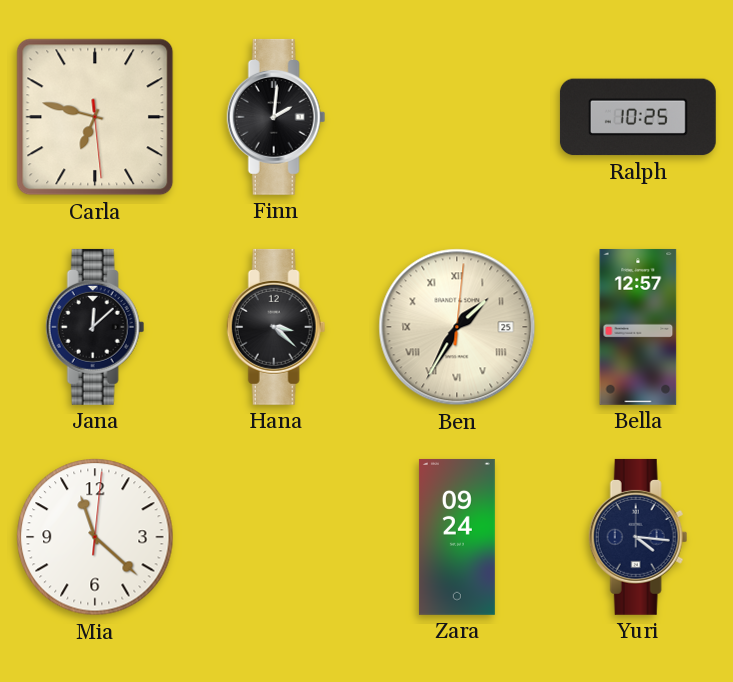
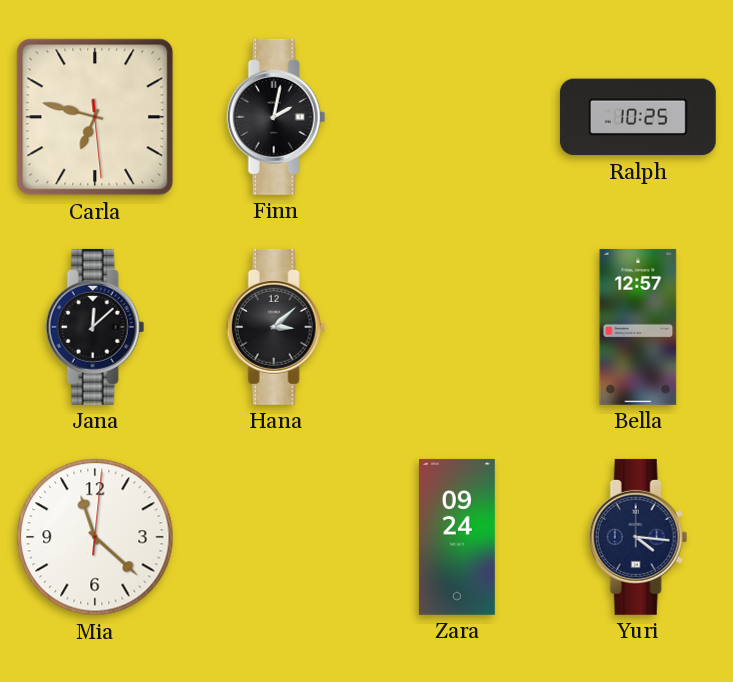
Finn: 2:01 -> 2:02 (276, 117)
Hana: 3:22 -> 3:08 (276, 327)
Ben: 1:35 -> none (457, 327)
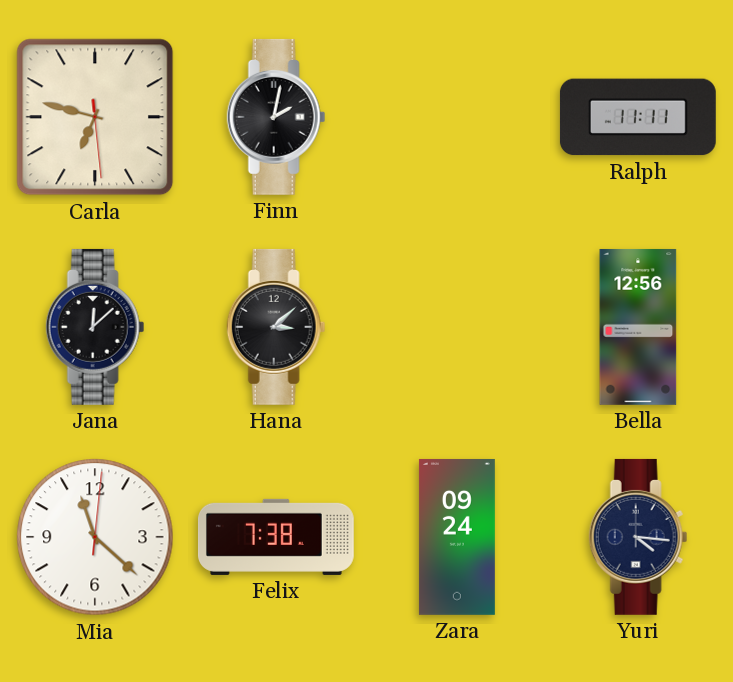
Ralph: 10:25 -> 11:11 (638, 117)
Bella: 12:57 -> 12:56 (638, 327)
Felix: none -> 7:38 (276, 537)
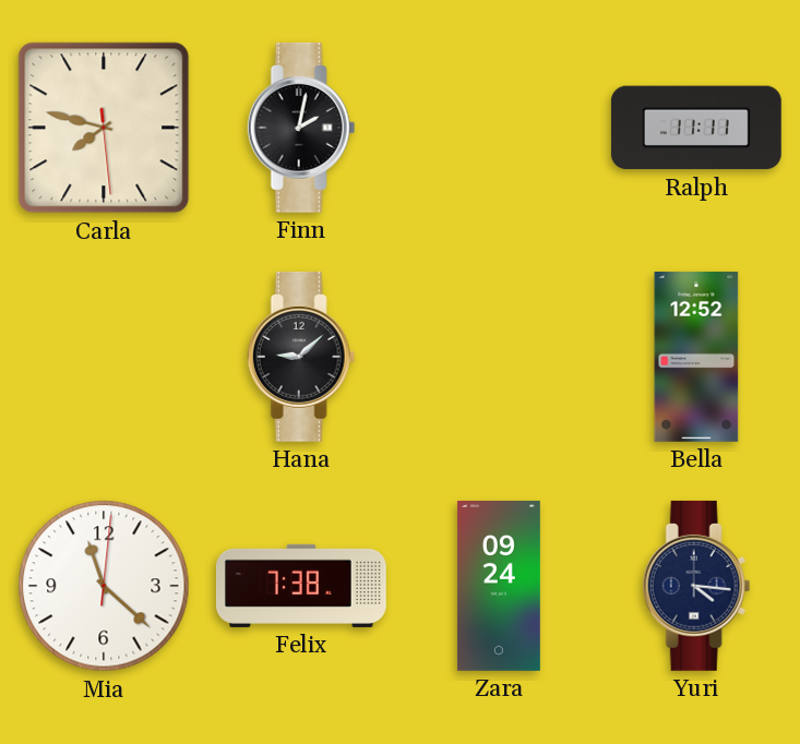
Carla: 6:47 -> 7:47 (104, 128)
Jana: 12:08 -> none (95, 327)
Hana: 3:08 -> 9:08 (301, 357)
Bella: 12:56 -> 12:52 (696, 357)
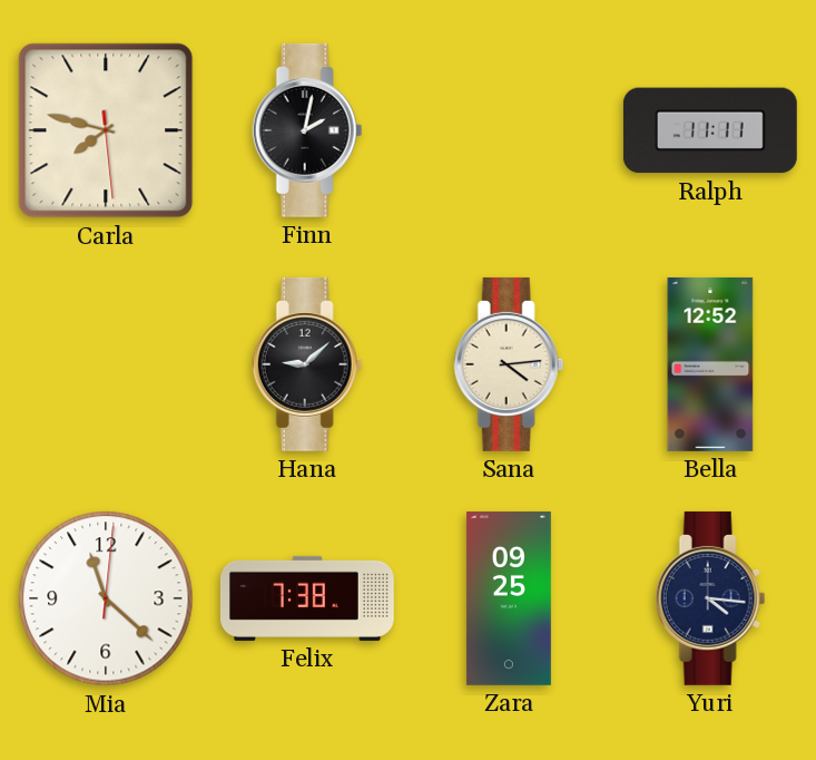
Sana: none -> 4:14 (509, 364)
Zara: 09:24 -> 09:25 (509, 598)
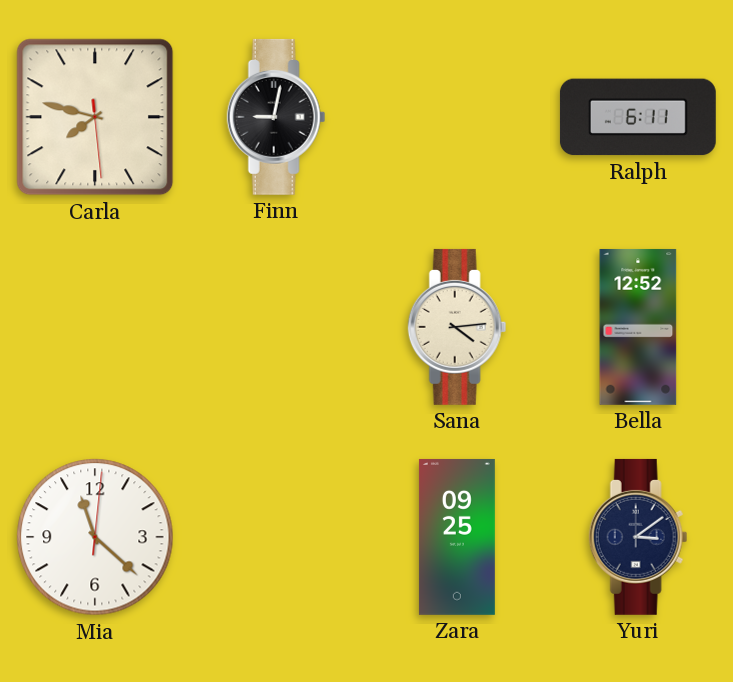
Finn: 2:02 -> 9:02 (276, 117)
Ralph: 11:11 -> 6:11 (638, 117)
Hana: 9:08 -> none (307, 364)
Felix: 7:38 -> none (307, 598)
Yuri: 4:16 -> 3:09 (638, 537)
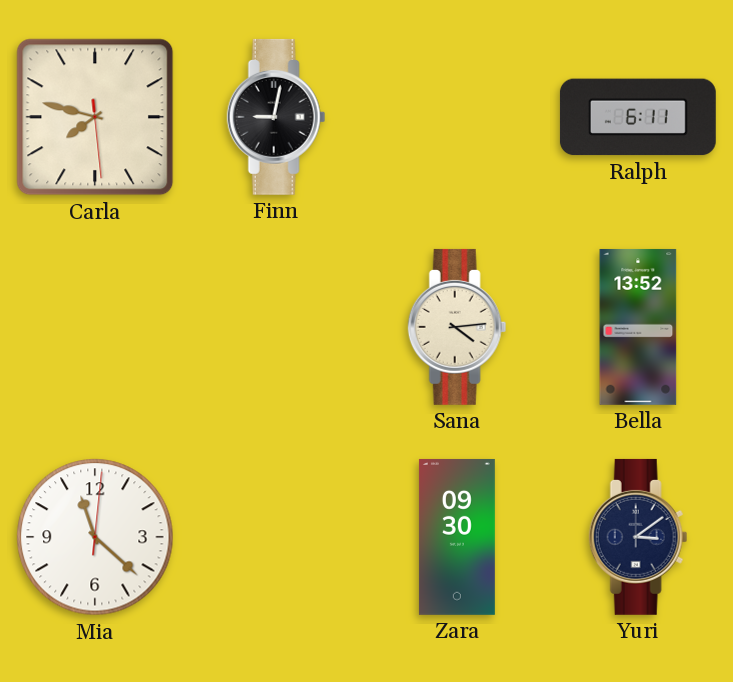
Bella: 12:52 -> 13:52 (638, 327)
Zara: 09:25 -> 09:30 (457, 537)
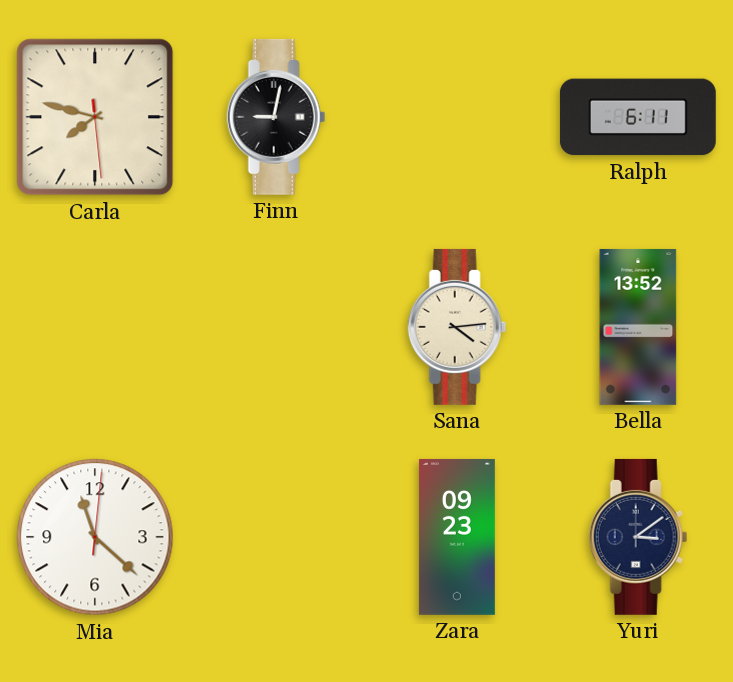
Zara: 09:30 -> 09:23 (457, 537)
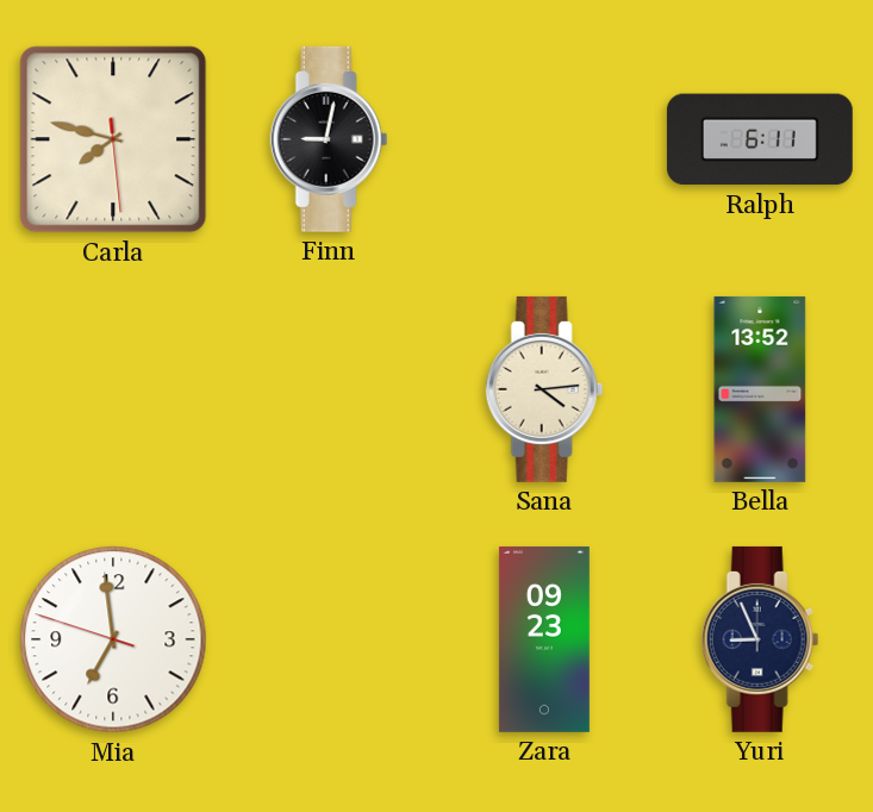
Mia: 11:22 -> 6:58 (113, 639)
Yuri: 3:09 -> 8:56 (760, 639)
